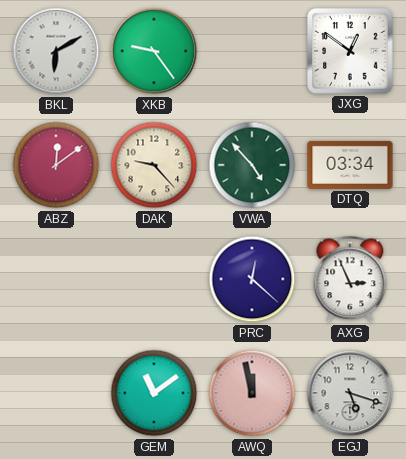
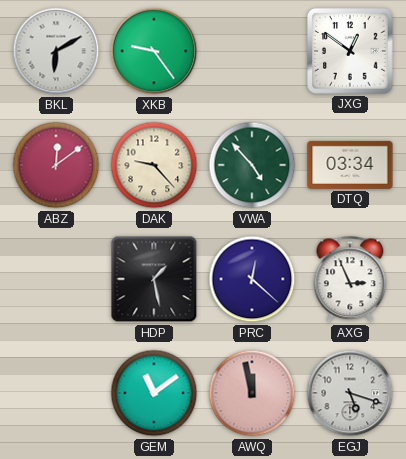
HDP: none -> 1:28 (154, 279)
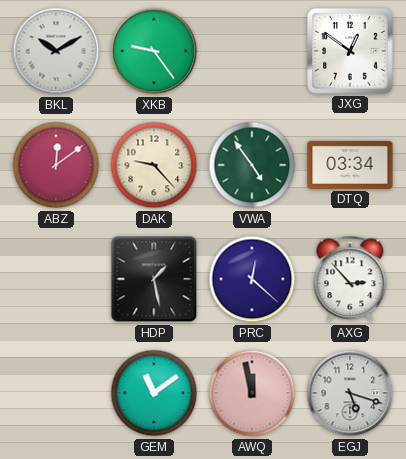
BKL: 6:10 -> 10:10 (56, 51)
VWA: 4:53 -> 4:54 (252, 165)
AXG: 2:56 -> 2:53 (350, 279)
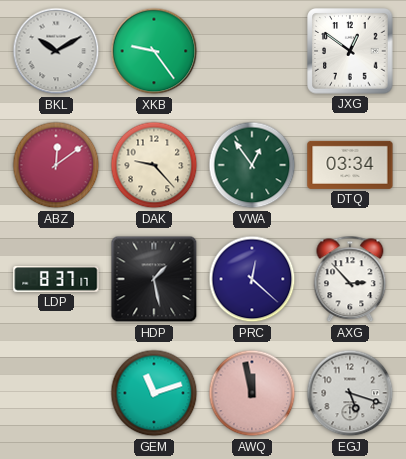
VWA: 4:54 -> 12:54 (252, 165)
LDP: none -> 8:37 (56, 279)
GEM: 11:09 -> 11:12 (154, 393)
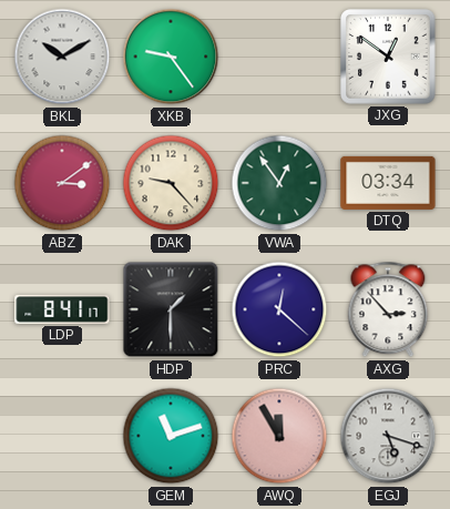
ABZ: 12:09 -> 3:09 (62, 183)
LDP: 8:37 -> 8:41 (62, 309)
HDP: 1:28 -> 1:30 (171, 309)
AWQ: 11:58 -> 11:55 (279, 436)
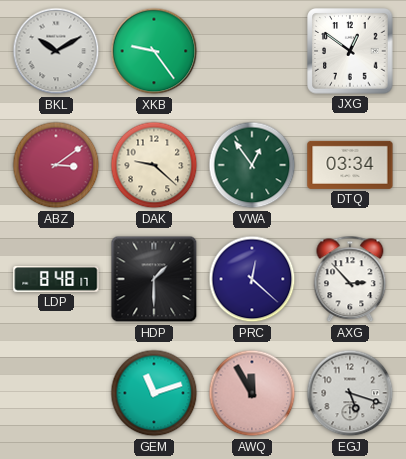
DAK: 9:23 -> 9:22 (154, 165)
LDP: 8:41 -> 8:48 (56, 279)
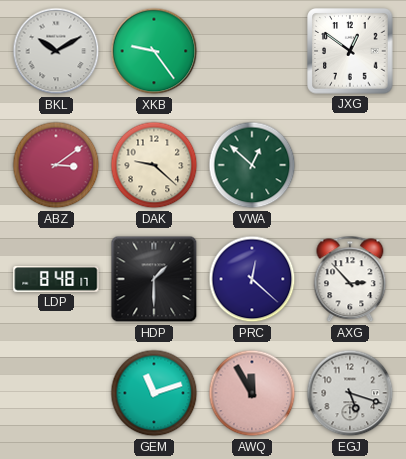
VWA: 12:54 -> 12:52 (252, 165)
DTQ: 03:34 -> none (350, 165)
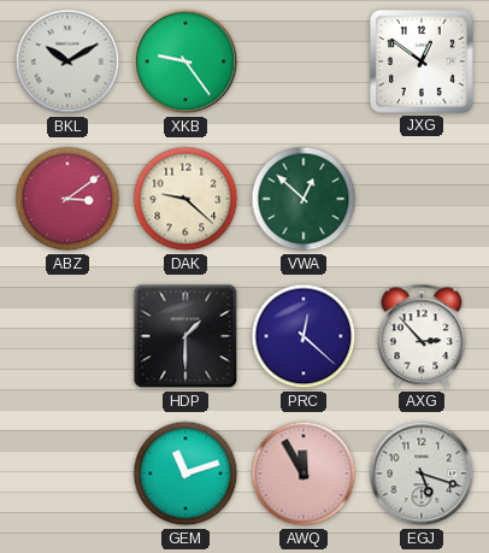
LDP: 8:48 -> none (56, 279)
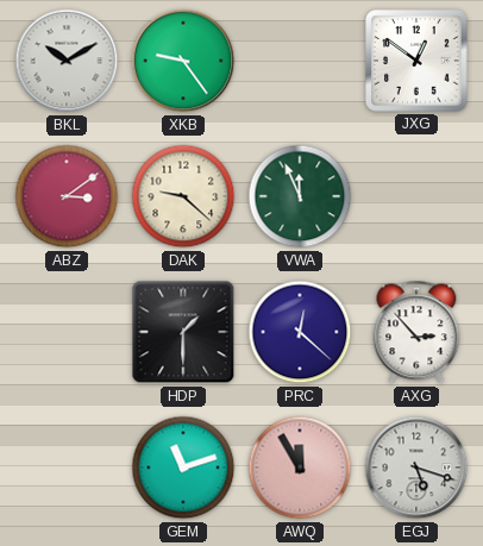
VWA: 12:52 -> 11:56 (300, 196)
